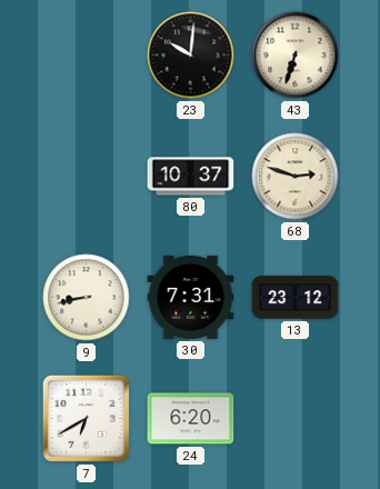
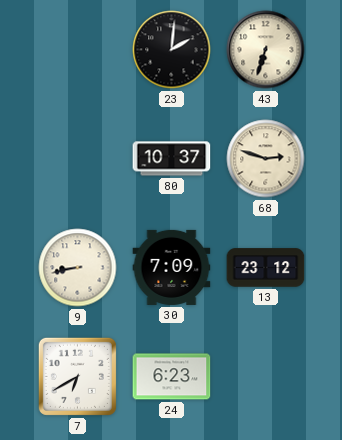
23: 10:01 -> 2:01 (172, 50)
30: 7:31 -> 7:09 (172, 267)
24: 6:20 -> 6:23 (172, 377)
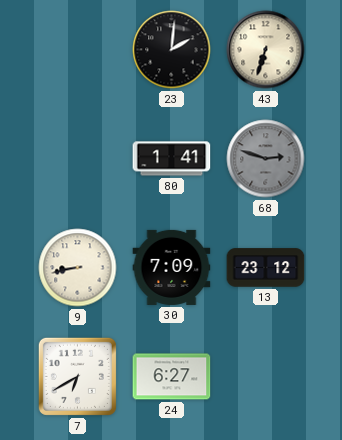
80: 10:37 -> 1:41 (172, 159)
68 dial: cream -> grey (266, 159)
24: 6:23 -> 6:27 (172, 377)
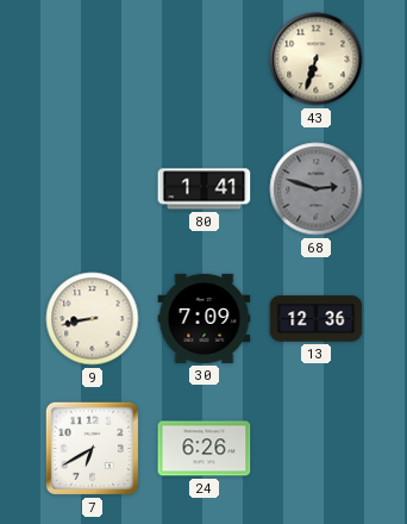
23: 2:01 -> none (172, 50)
13: 23:12 -> 12:36 (317, 319)
24: 6:27 -> 6:26 (205, 449)
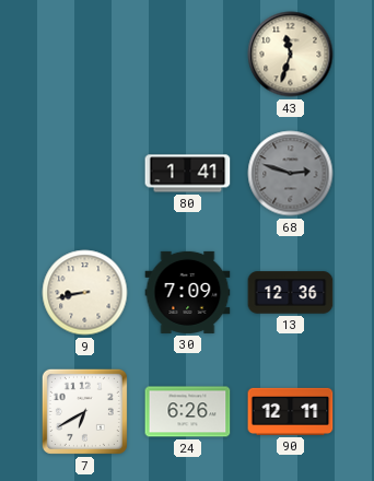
43: 6:33 -> 11:33 (291, 55)
90: none -> 12:11 (291, 411)
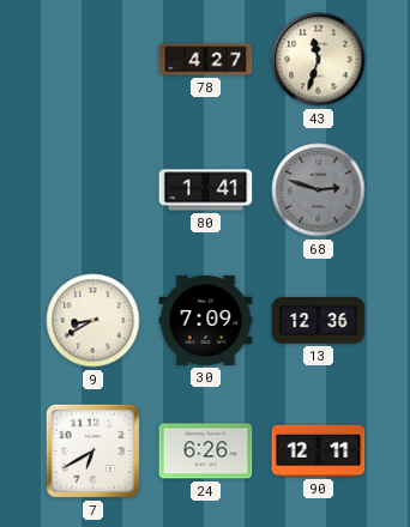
78: none -> 4:27 (206, 60)
9: 8:43 -> 8:40 (94, 321)
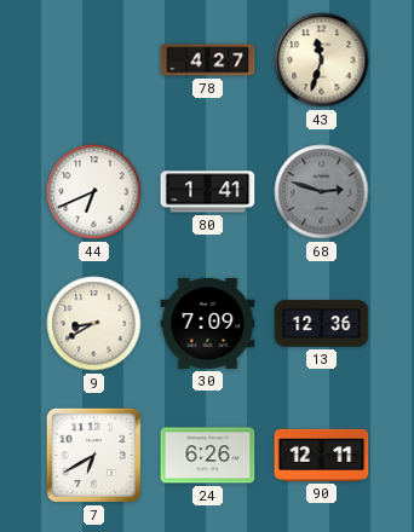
44: none -> 6:41 (94, 192)
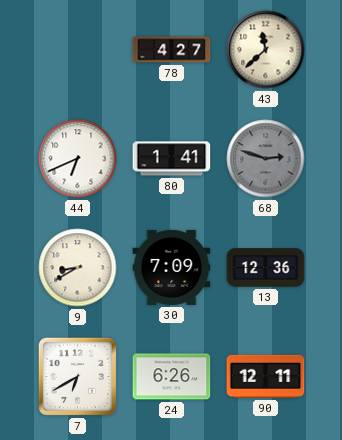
43: 11:33 -> 11:38 (266, 50)
